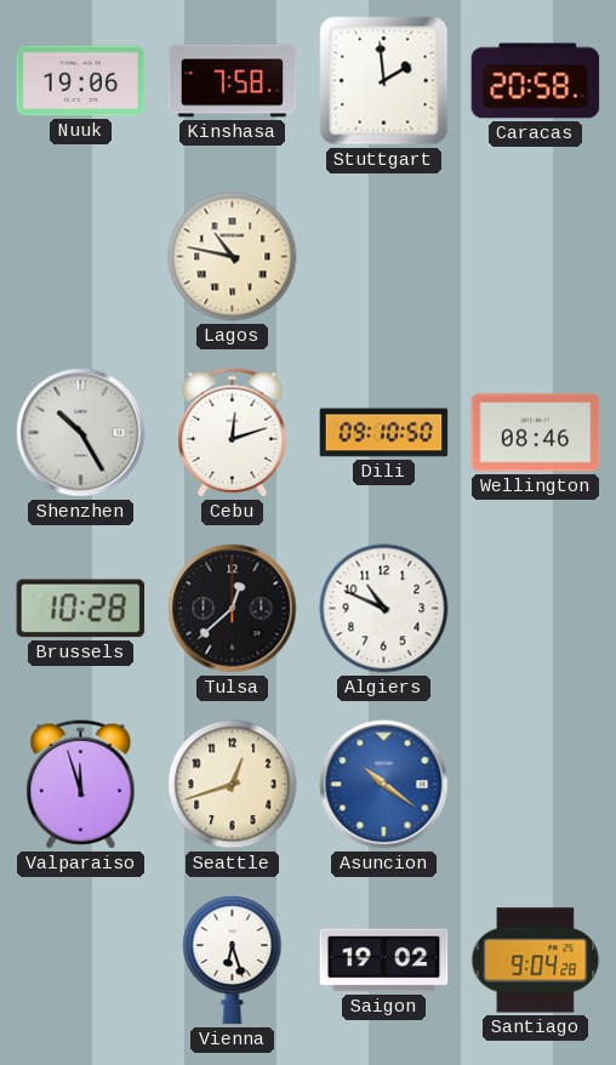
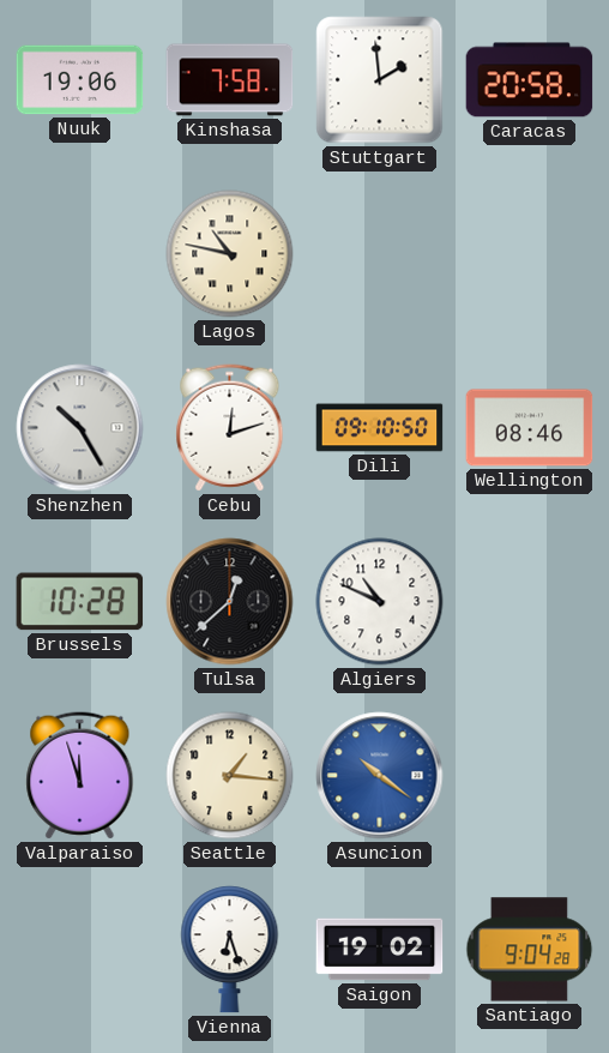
Seattle: 12:42 -> 1:16 (230, 776)
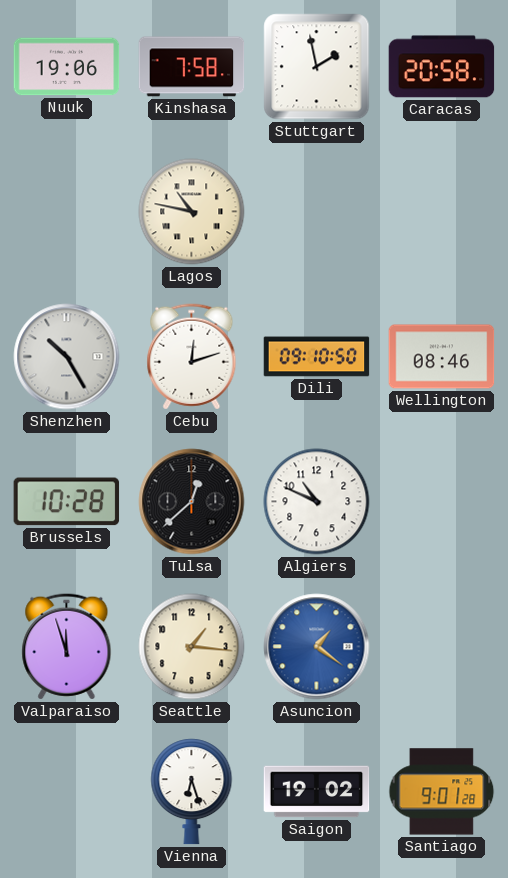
Stuttgart: 1:59 -> 1:58 (317, 67)
Asuncion: 10:21 -> 1:21 (317, 647)
Santiago: 9:04 -> 9:01 (442, 792)
